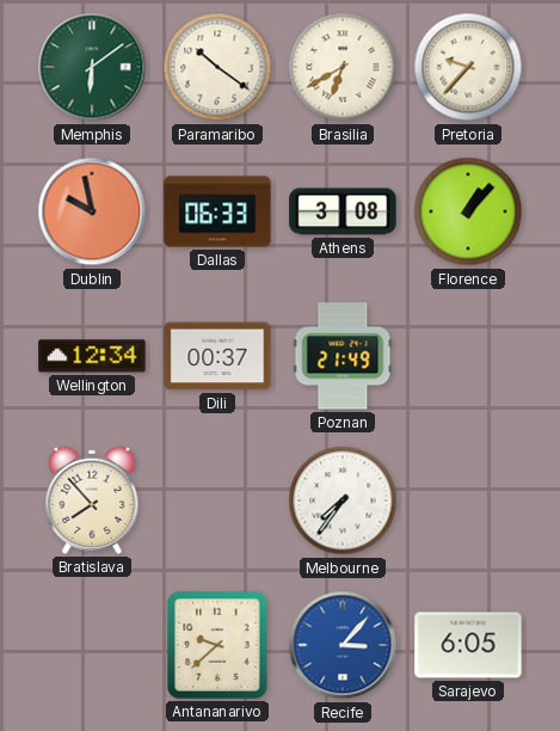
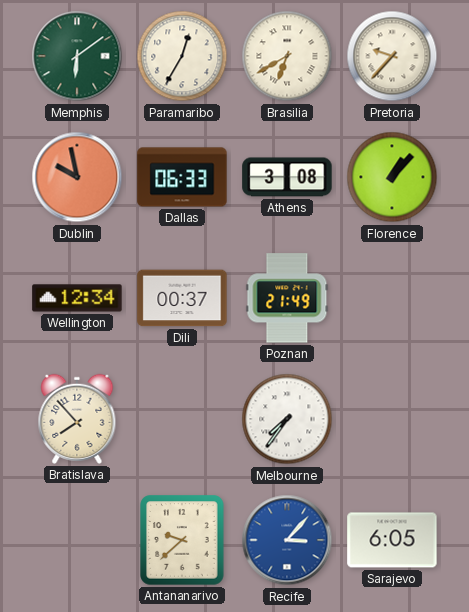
Paramaribo: 10:21 -> 12:35 (182, 56)
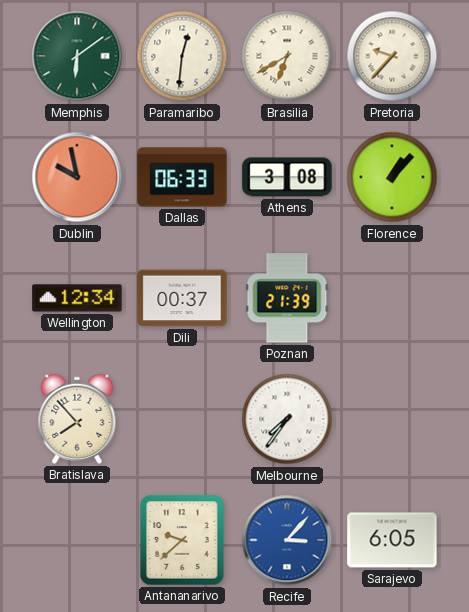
Paramaribo: 12:35 -> 12:31 (182, 56)
Poznan: 21:49 -> 21:39 (287, 298)
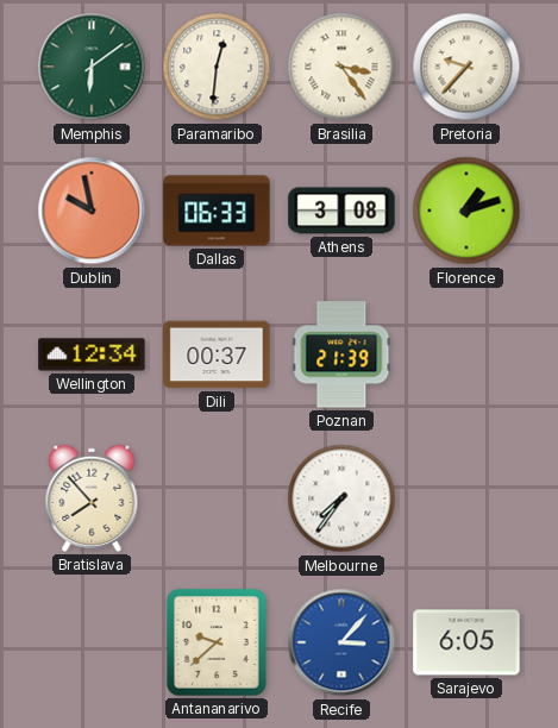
Brasilia: 6:40 -> 3:24 (341, 67)
Florence: 1:07 -> 1:12 (466, 211)
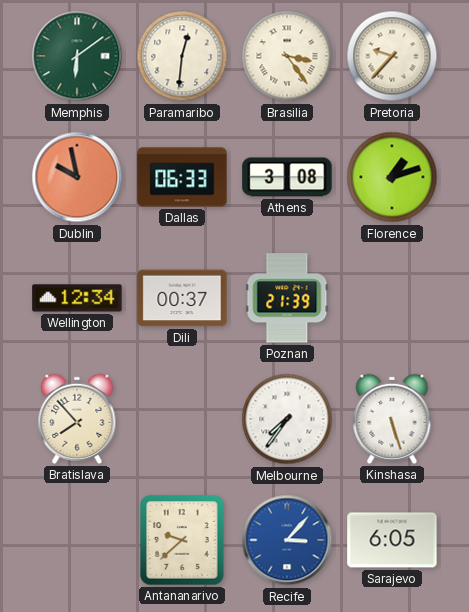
Kinshasa: none -> 5:27 (392, 419)
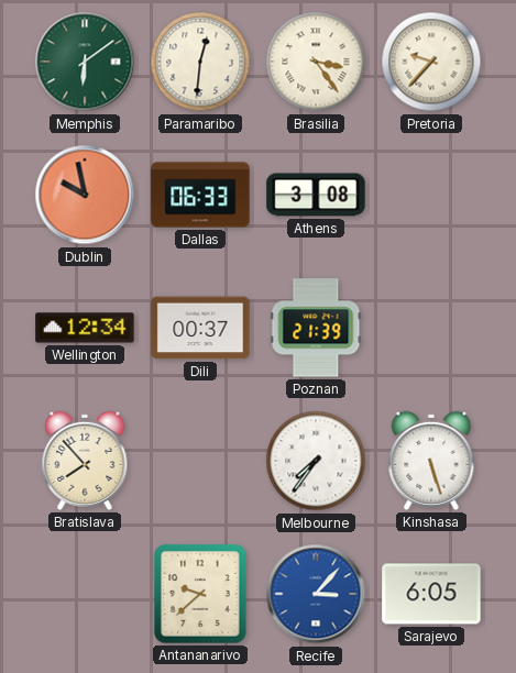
Florence: 1:12 -> none (392, 177)
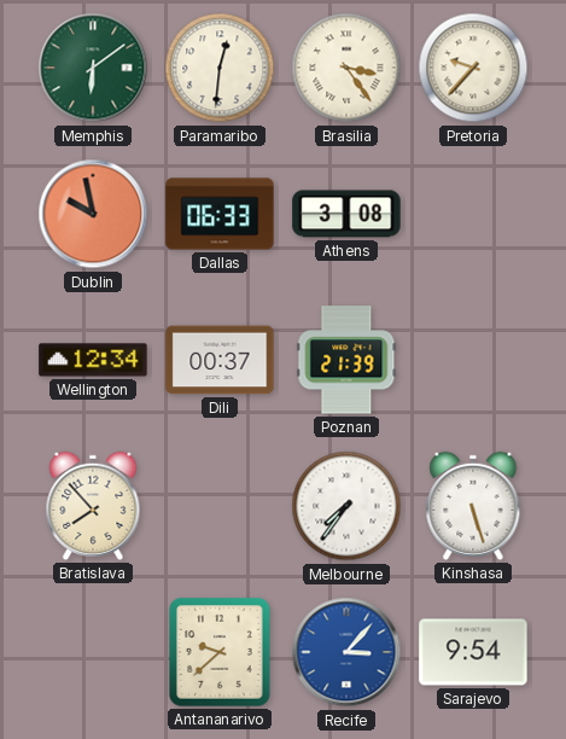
Sarajevo: 6:05 -> 9:54 (473, 652)
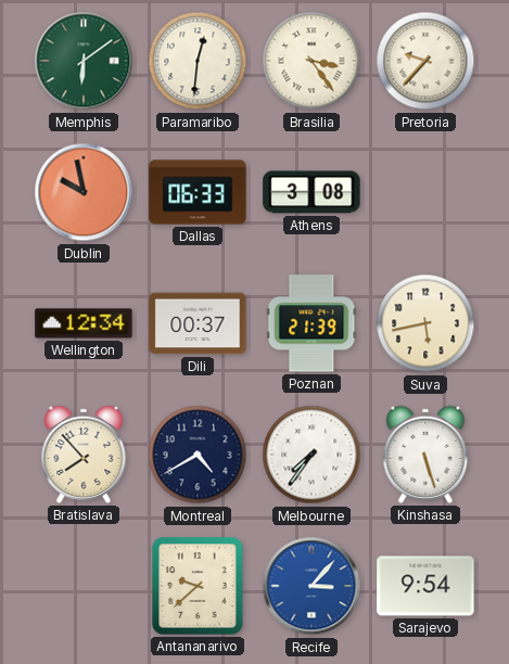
Suva: none -> 5:43 (425, 323)
Montreal: none -> 4:40 (198, 455)
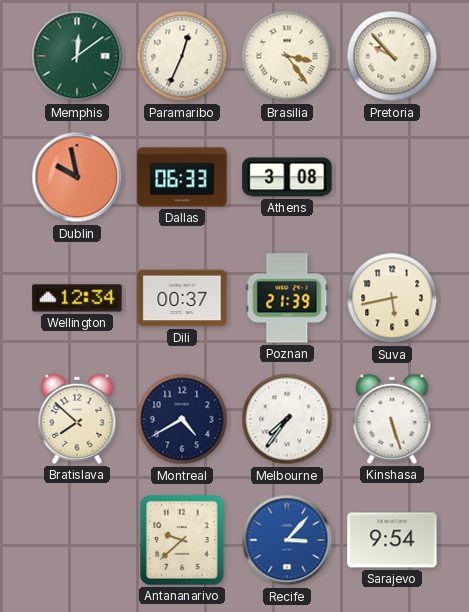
Memphis: 6:09 -> 12:09 (77, 56)
Paramaribo: 12:31 -> 12:34 (182, 56)
Pretoria: 9:37 -> 9:53 (392, 56)
Bratislava: 7:53 -> 7:52 (77, 419)
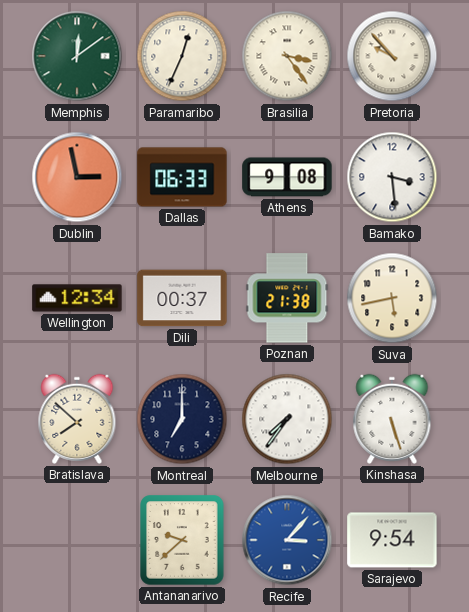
Dublin: 9:58 -> 2:58 (77, 177)
Athens: 3:08 -> 9:08 (287, 177)
Bamako: none -> 3:29 (392, 177)
Poznan: 21:39 -> 21:38 (287, 298)
Montreal: 4:40 -> 7:00 (182, 419)
